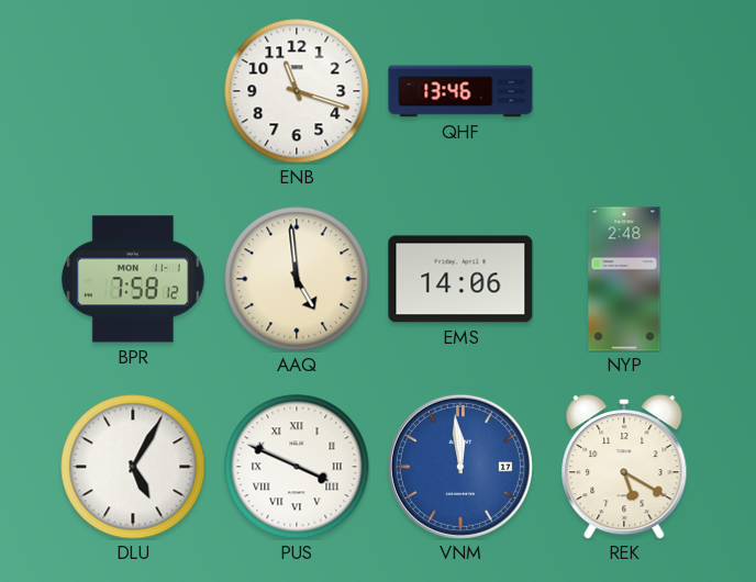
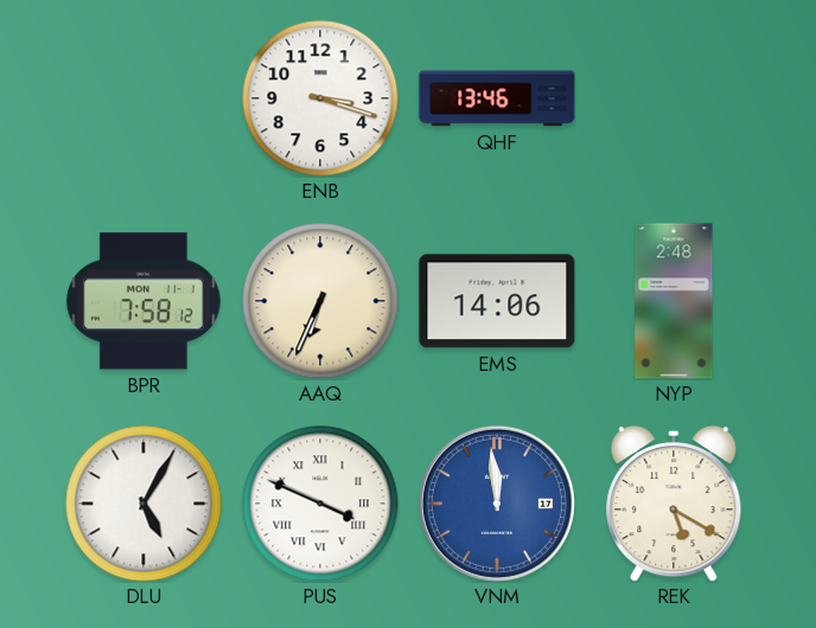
ENB: 11:18 -> 3:18 (320, 98)
AAQ: 4:59 -> 6:34 (320, 301)
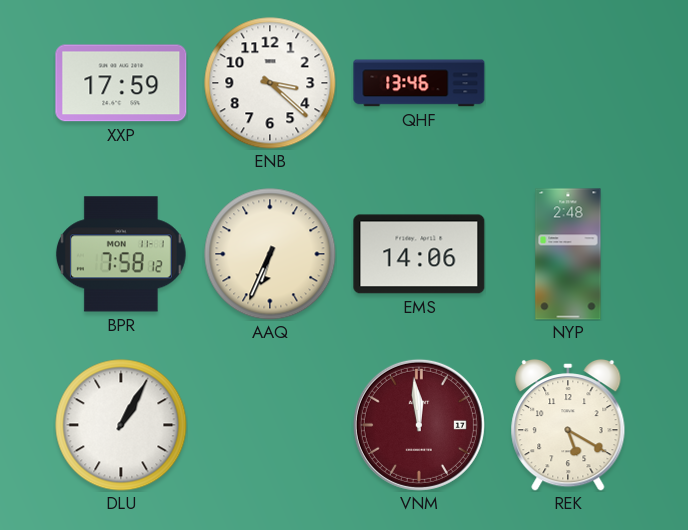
XXP: none -> 17:59 (121, 83)
ENB: 3:18 -> 3:22 (270, 83)
DLU: 5:05 -> 1:05 (121, 425)
PUS: 3:49 -> none (320, 504)
VNM dial: blue -> burgundy (419, 425)
